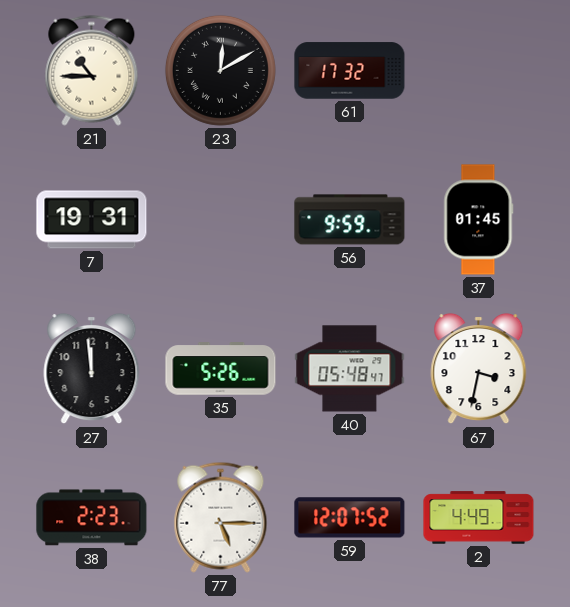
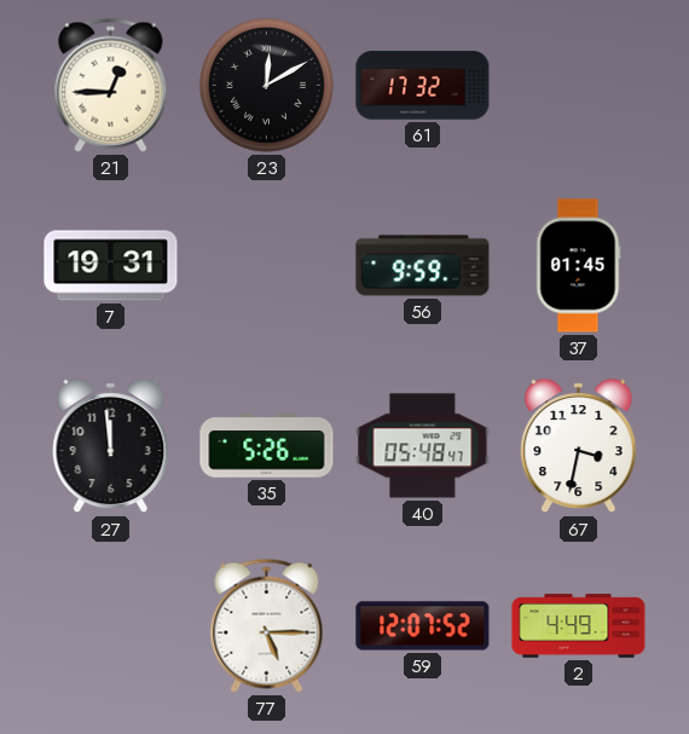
21: 10:45 -> 12:45 (111, 85)
38: 2:23 -> none (92, 518)
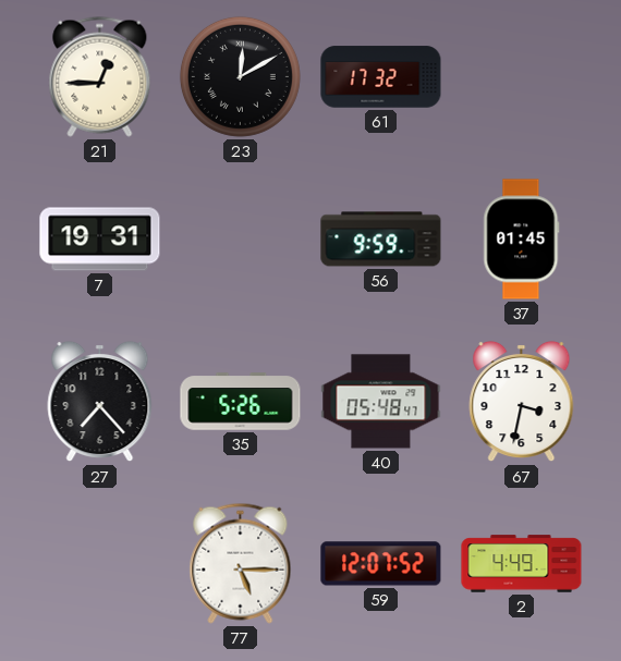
27: 11:59 -> 7:23 (100, 402)
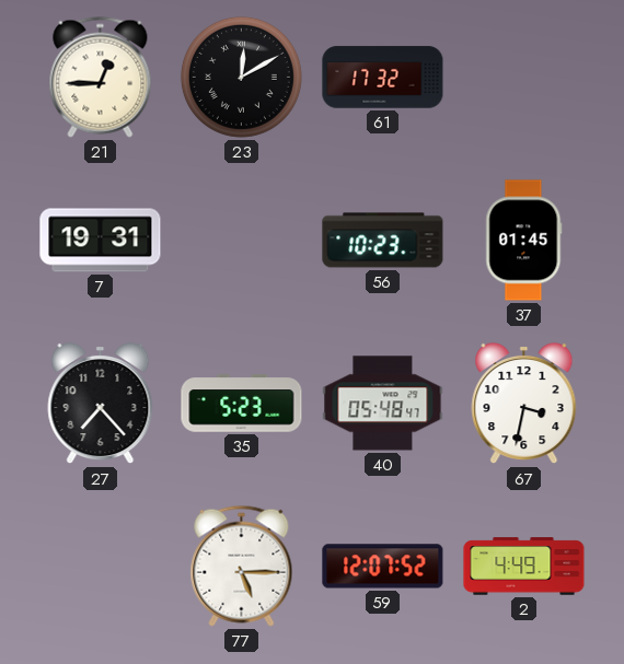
56: 9:59 -> 10:23 (383, 241)
35: 5:26 -> 5:23 (242, 404)
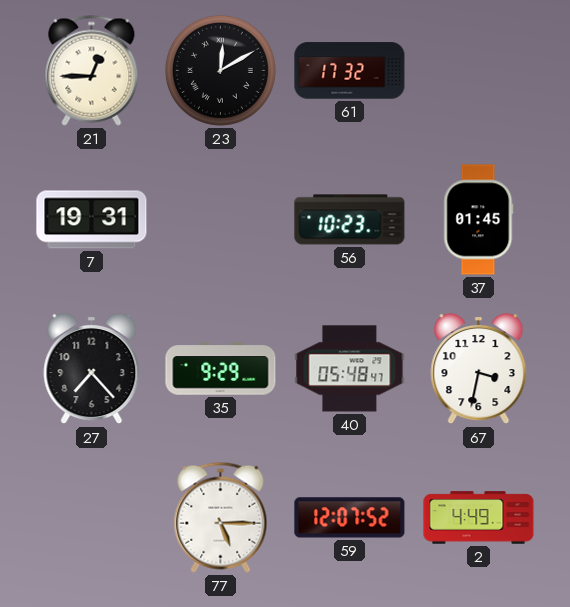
35: 5:23 -> 9:29 (221, 369)
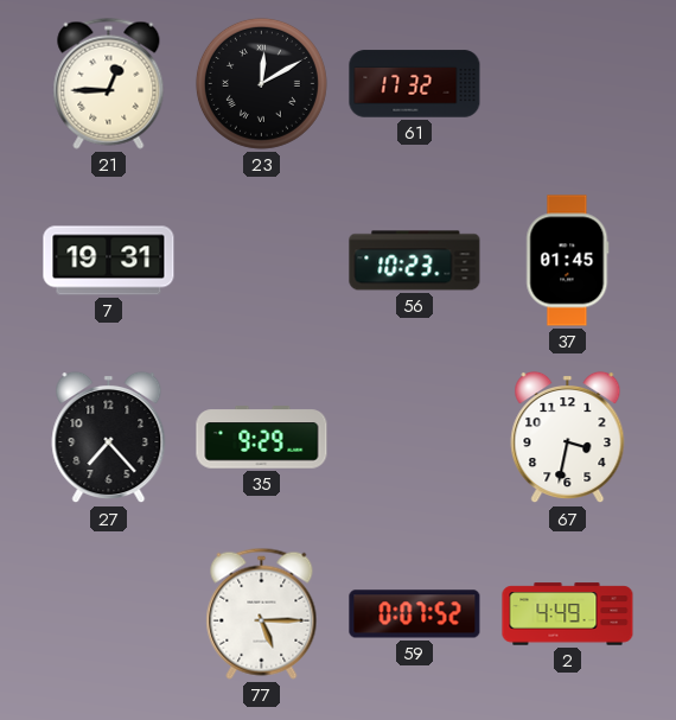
40: 05:48 -> none (350, 369)
59: 12:07 -> 0:07 (415, 614)
